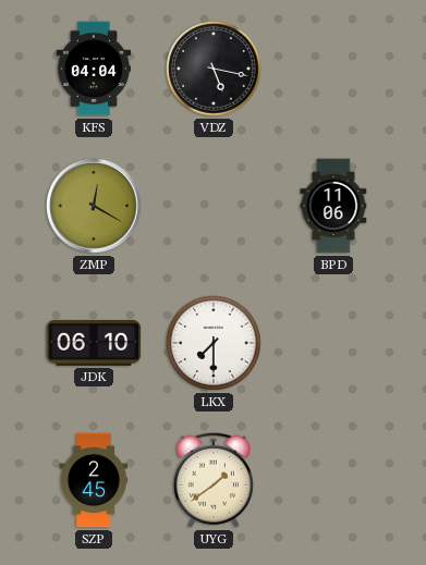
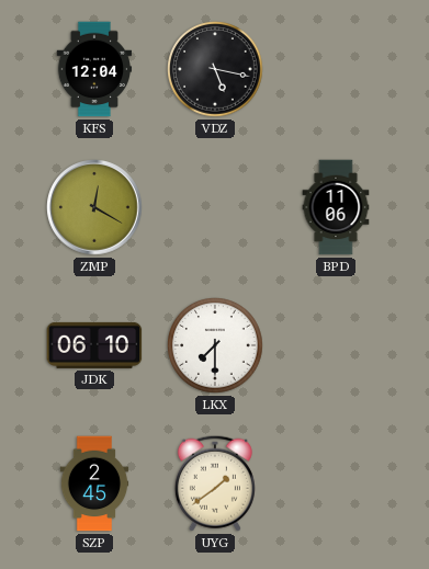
KFS: 04:04 -> 12:04 (94, 69)
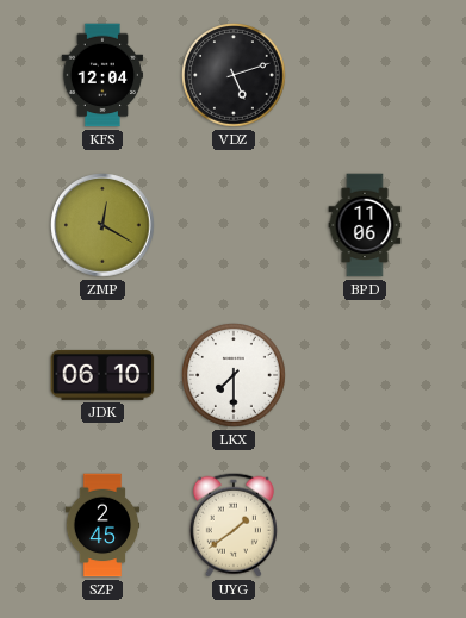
VDZ: 5:17 -> 5:12 (235, 76)
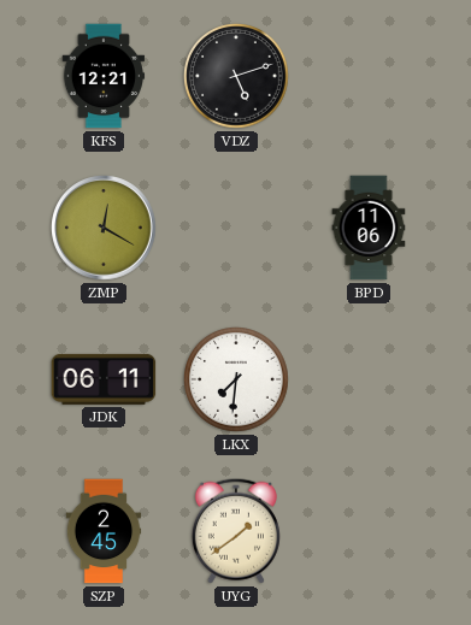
KFS: 12:04 -> 12:21 (104, 76)
JDK: 06:10 -> 06:11 (104, 379)
LKX: 7:30 -> 7:31 (237, 381)
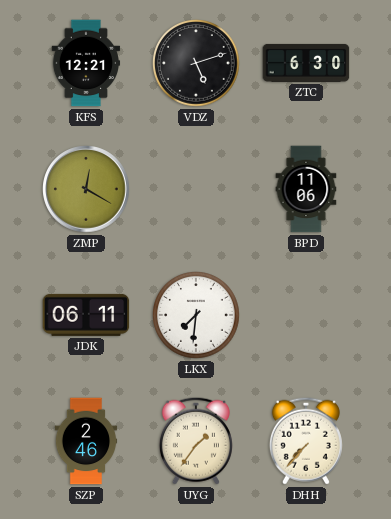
ZTC: none -> 6:30 (306, 63)
SZP: 2:45 -> 2:46 (86, 441)
UYG: 1:39 -> 1:36 (196, 441)
DHH: none -> 7:37 (306, 441)
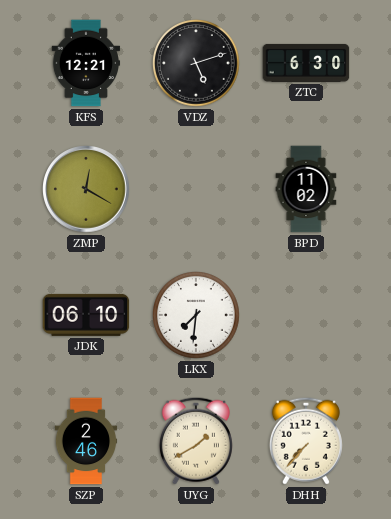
BPD: 11:06 -> 11:02 (306, 189)
JDK: 06:11 -> 06:10 (86, 315)
UYG: 1:36 -> 1:40 (196, 441)
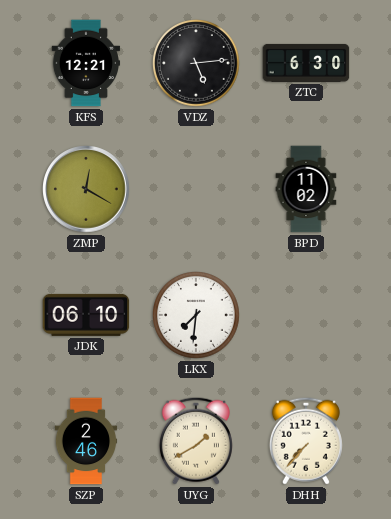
VDZ: 5:12 -> 5:14 (197, 64)
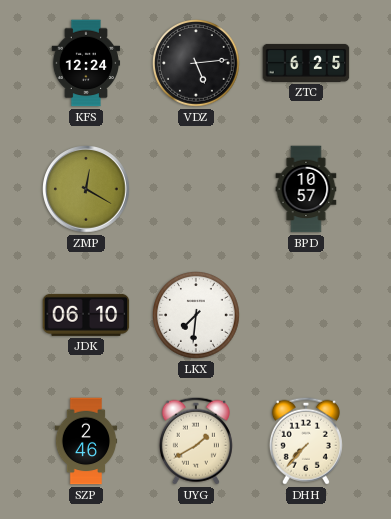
KFS: 12:21 -> 12:24 (86, 63)
ZTC: 6:30 -> 6:25 (306, 63)
BPD: 11:02 -> 10:57 (306, 189)
